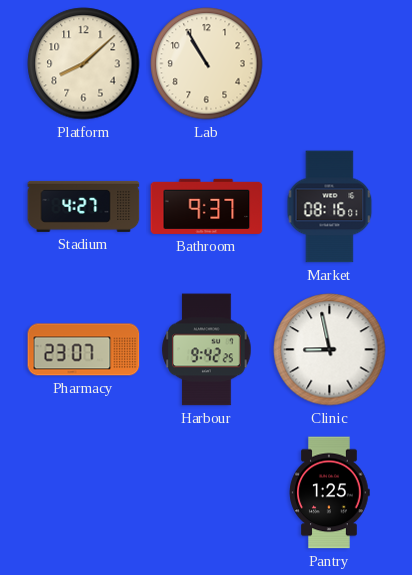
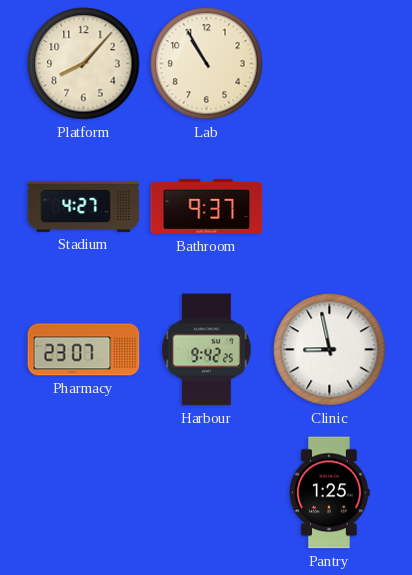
Platform: 8:08 -> 8:07 (84, 64)
Market: 08:16 -> none (330, 207)
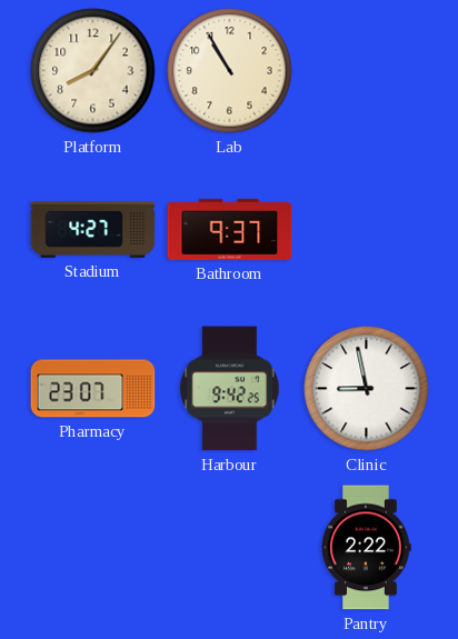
Platform: 8:07 -> 8:06 (93, 71)
Pantry: 1:25 -> 2:22 (367, 548)
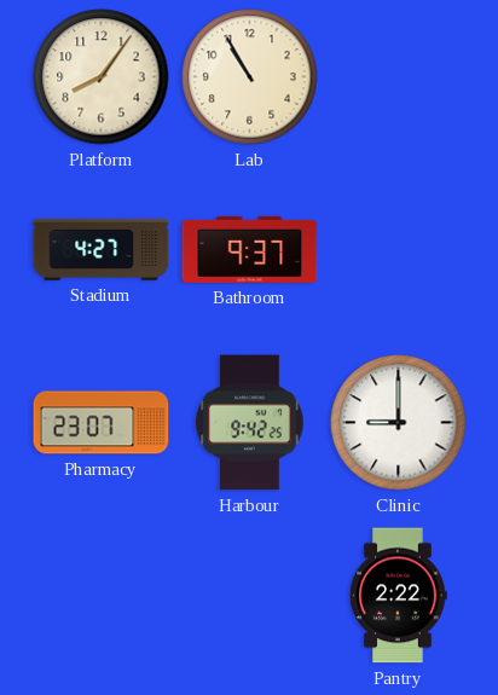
Clinic: 8:58 -> 9:00 (399, 423)
